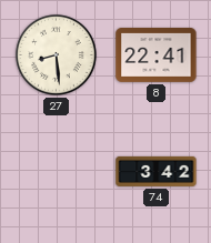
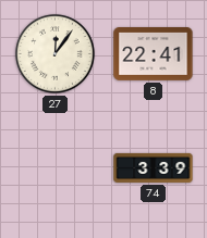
27: 8:29 -> 12:06 (54, 53)
74: 3:42 -> 3:39 (154, 167)
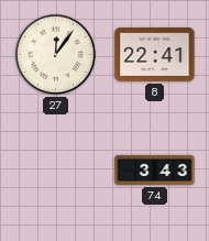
74: 3:39 -> 3:43 (155, 169)
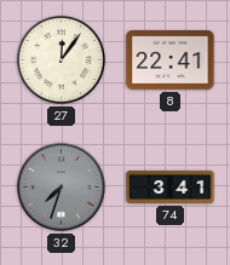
32: none -> 7:33 (62, 188)
74: 3:43 -> 3:41 (171, 186)
